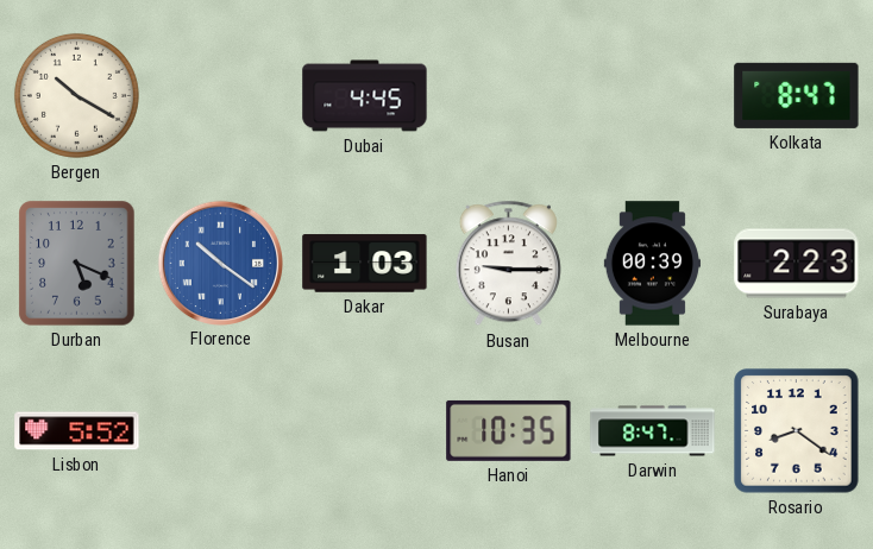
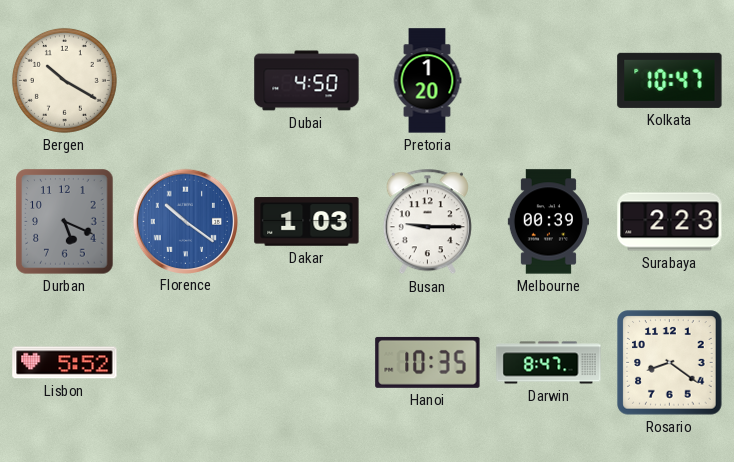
Dubai: 4:45 -> 4:50 (307, 81)
Pretoria: none -> 1:20 (427, 81)
Kolkata: 8:47 -> 10:47 (670, 80)
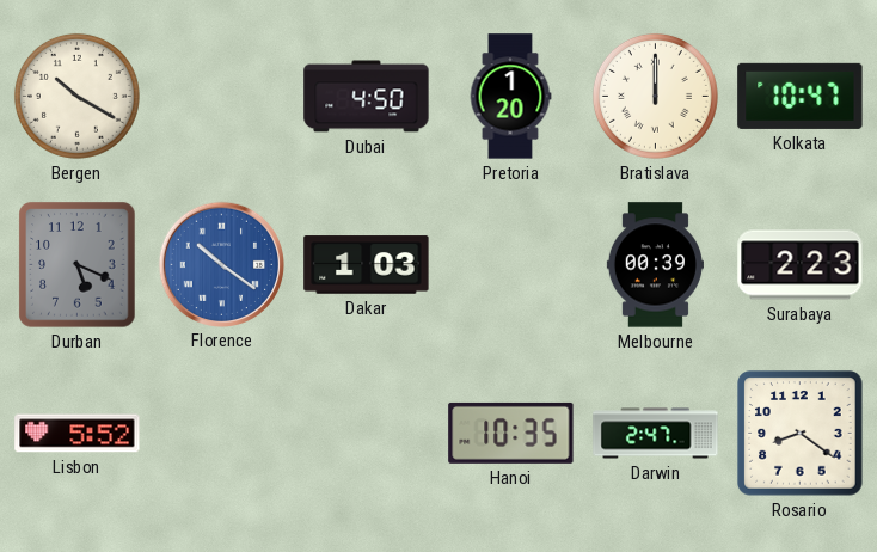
Bratislava: none -> 12:00 (655, 96)
Busan: 9:15 -> none (427, 222)
Darwin: 8:47 -> 2:47 (656, 434)
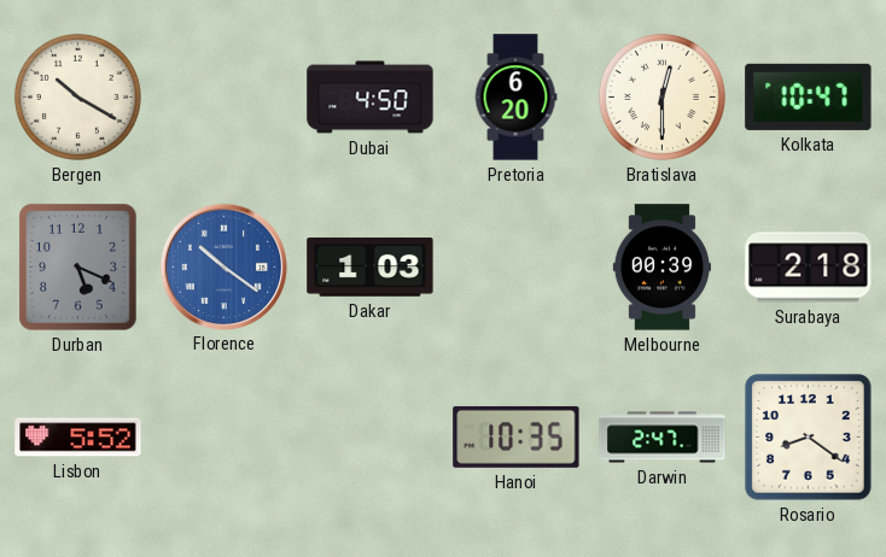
Pretoria: 1:20 -> 6:20 (515, 98)
Bratislava: 12:00 -> 12:30 (661, 96)
Surabaya: 2:23 -> 2:18 (809, 268)
